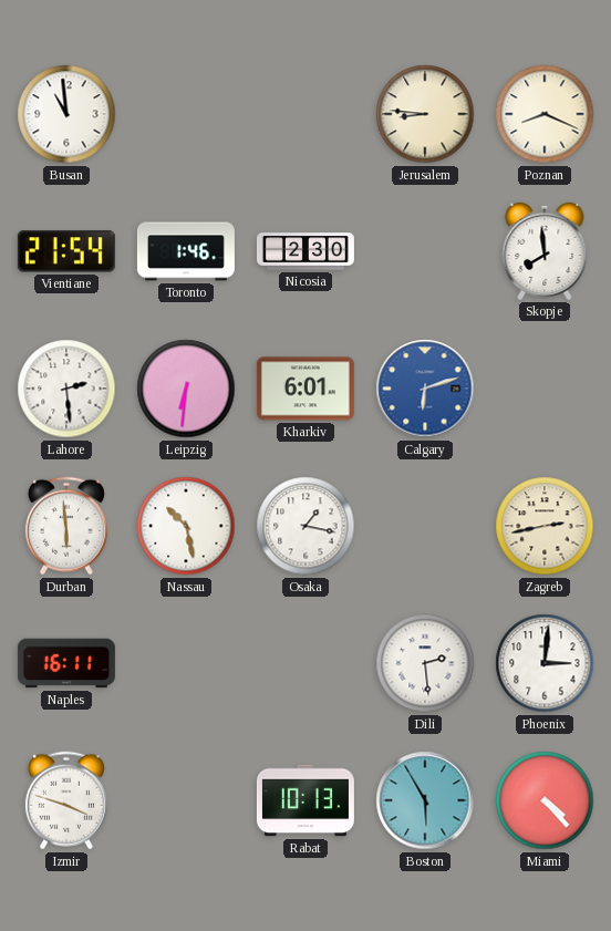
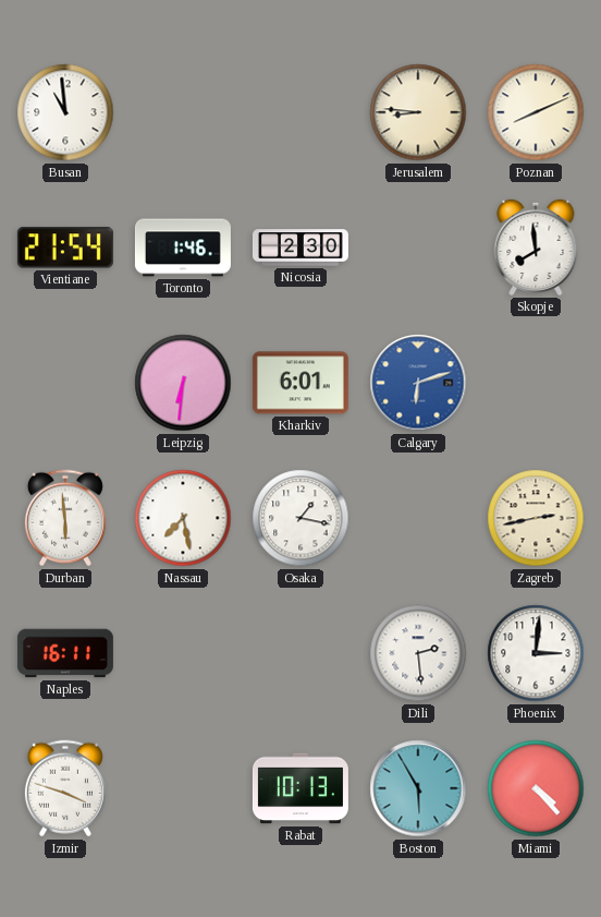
Poznan: 8:19 -> 8:11 (536, 112)
Lahore: 2:29 -> none (66, 389)
Nassau: 10:28 -> 7:28 (183, 518)
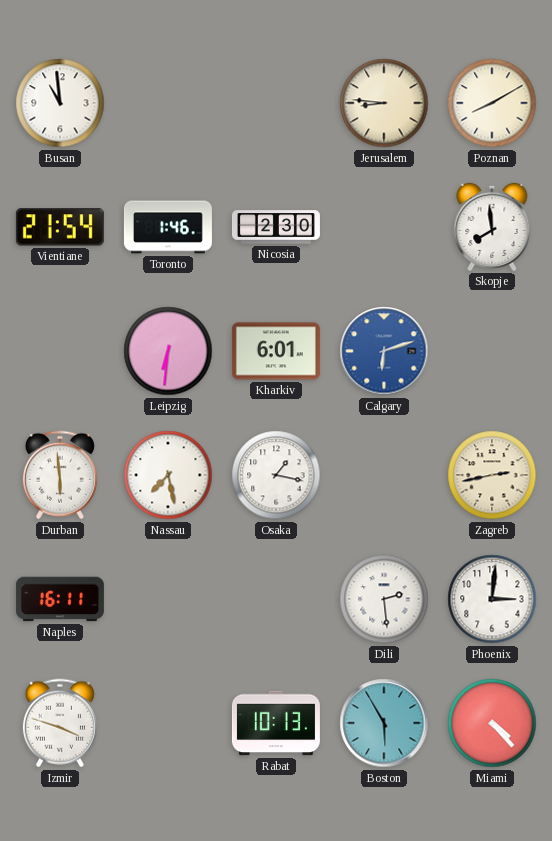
Poznan: 8:11 -> 8:10 (492, 103)
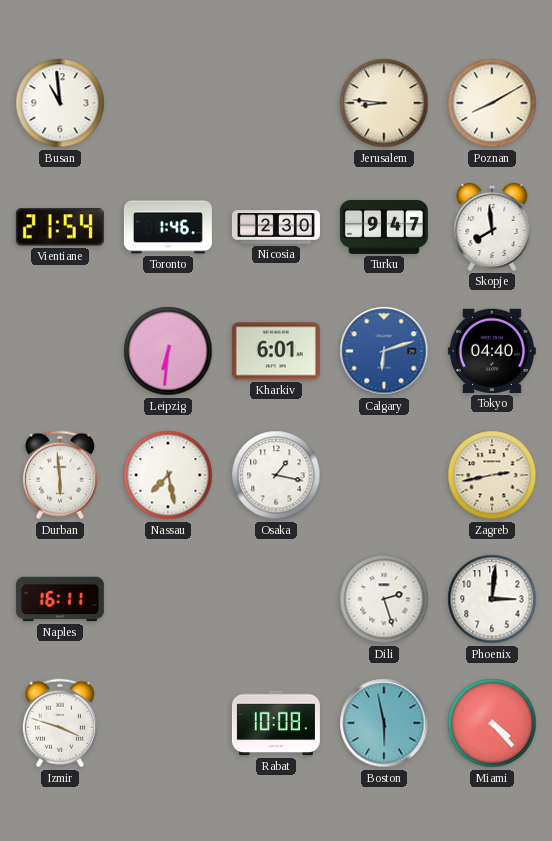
Turku: none -> 9:47 (384, 227)
Tokyo: none -> 04:40 (492, 351)
Dili: 2:29 -> 2:27 (384, 599)
Rabat: 10:13 -> 10:08 (276, 723)
Boston: 5:55 -> 5:58 (384, 723)
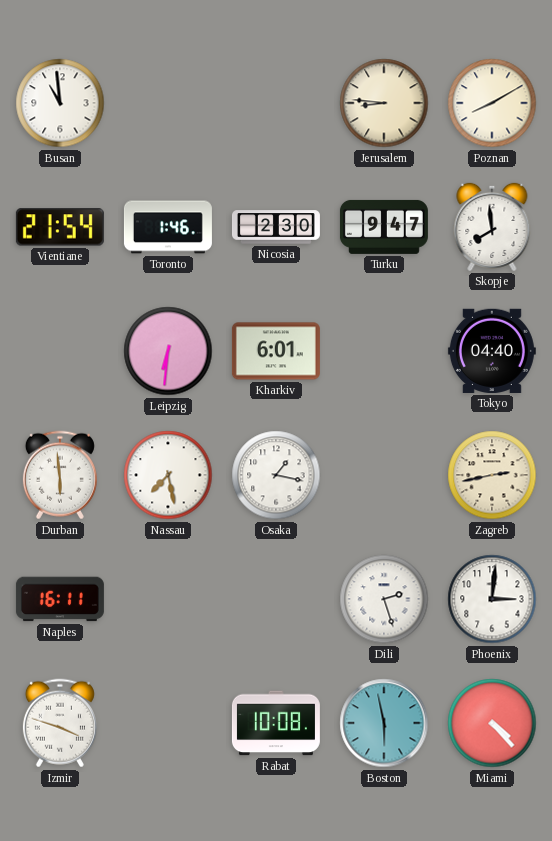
Calgary: 6:12 -> none (384, 351)
